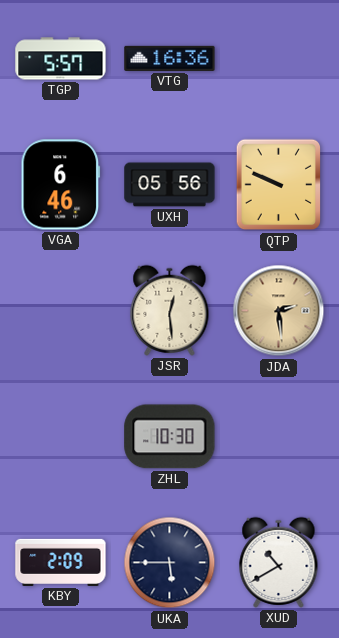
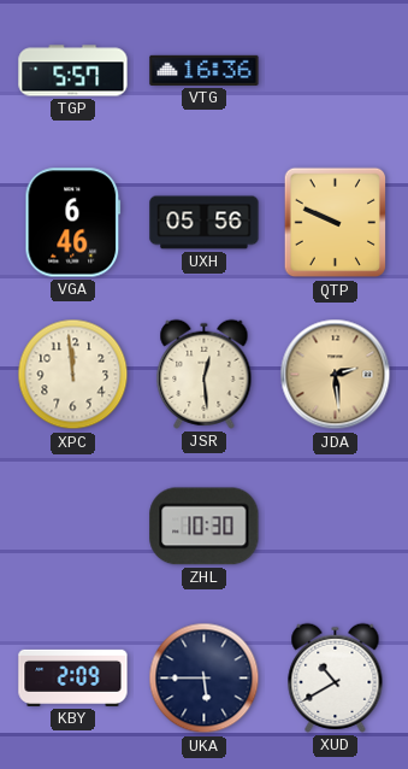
XPC: none -> 11:59 (73, 375)
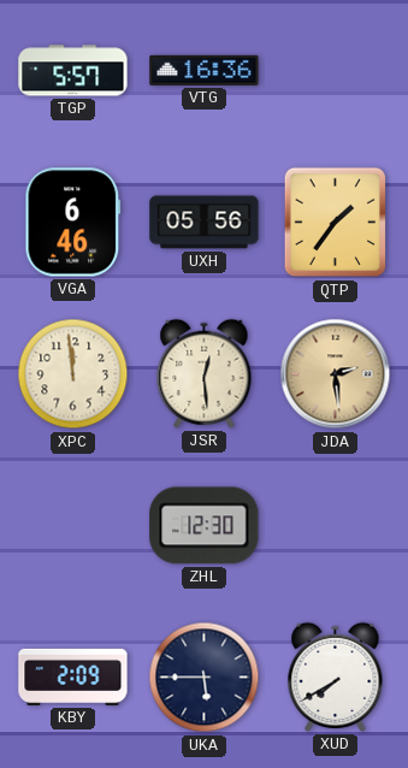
QTP: 9:49 -> 1:36 (336, 223)
ZHL: 10:30 -> 12:30 (205, 526)
XUD: 10:40 -> 7:40 (336, 677)
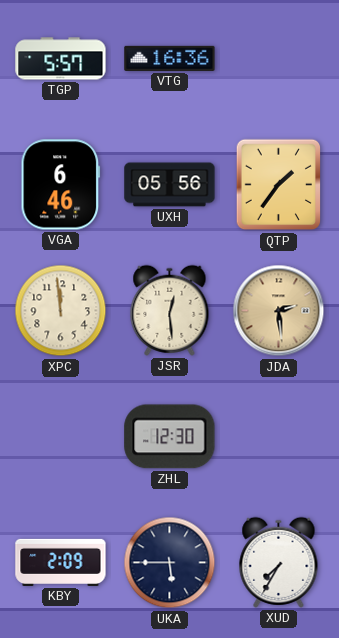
XUD: 7:40 -> 7:35 (279, 562)
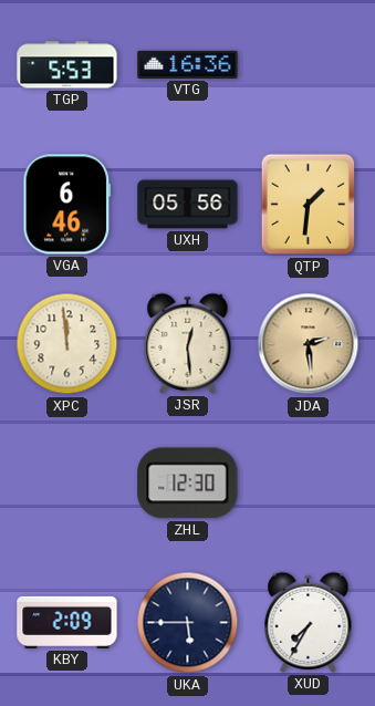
TGP: 5:57 -> 5:53 (67, 65)
QTP: 1:36 -> 1:31 (309, 205)
